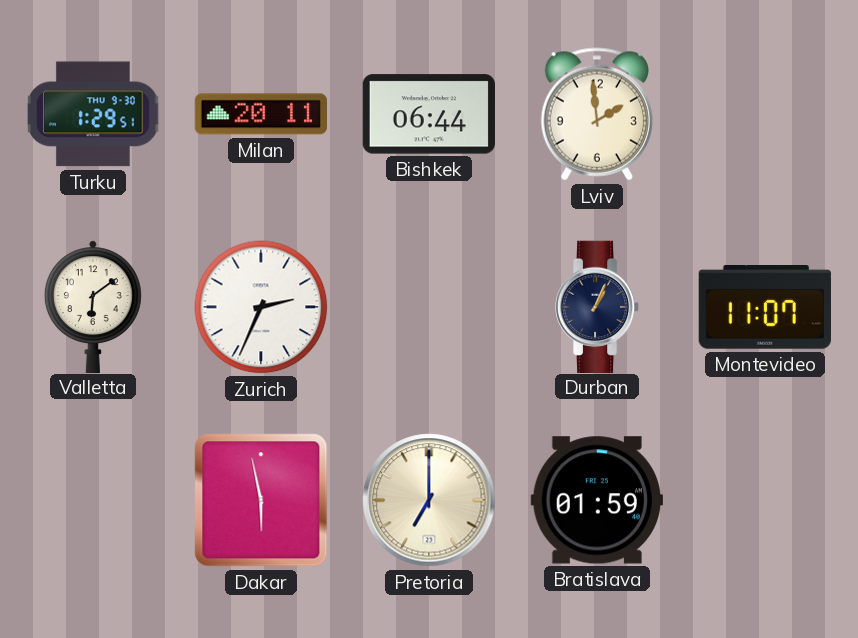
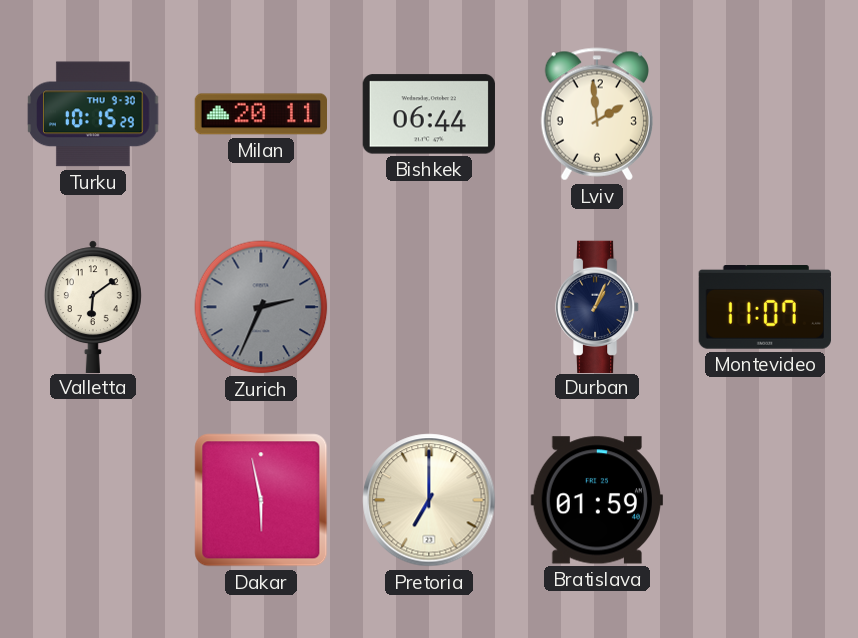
Turku: 1:29 -> 10:15 (93, 114)
Zurich dial: white -> grey (261, 307)
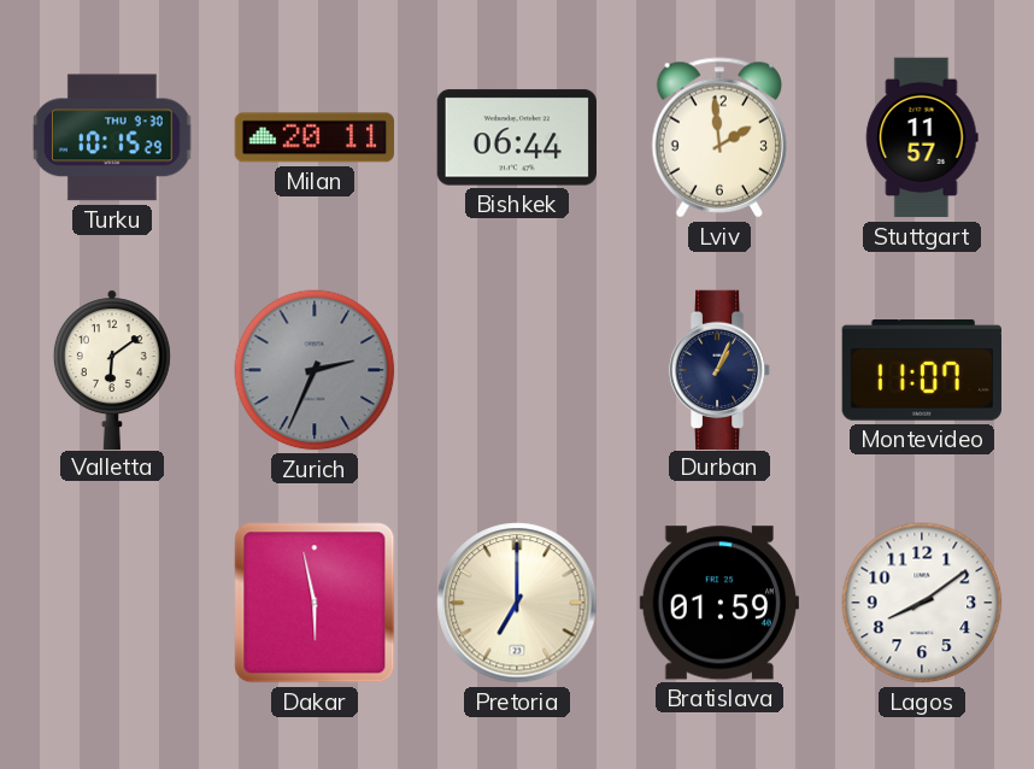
Stuttgart: none -> 11:57 (922, 137)
Lagos: none -> 8:09 (922, 603)
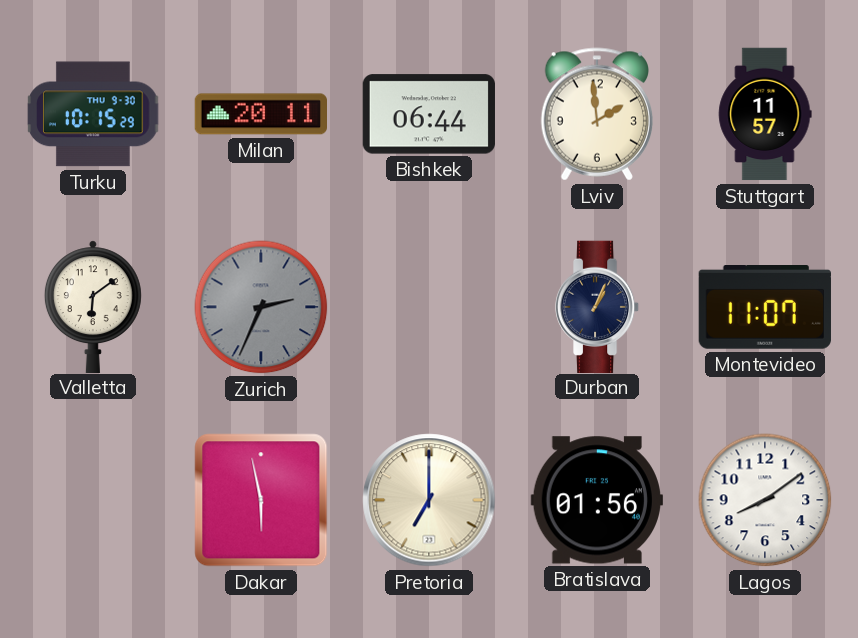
Bratislava: 01:59 -> 01:56 (596, 500)
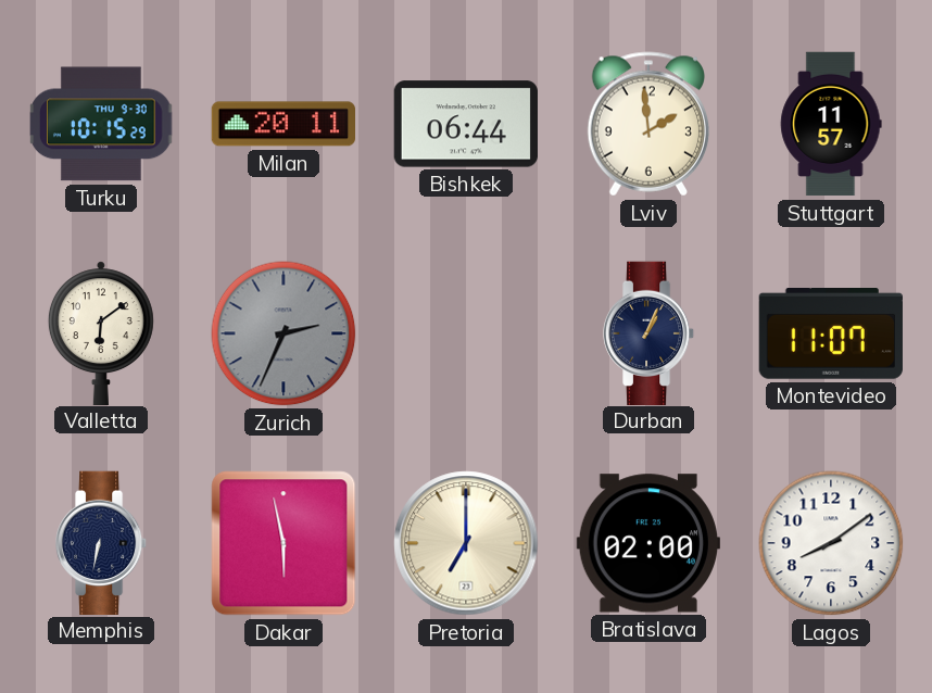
Memphis: none -> 6:32 (101, 542)
Bratislava: 01:56 -> 02:00 (647, 543)
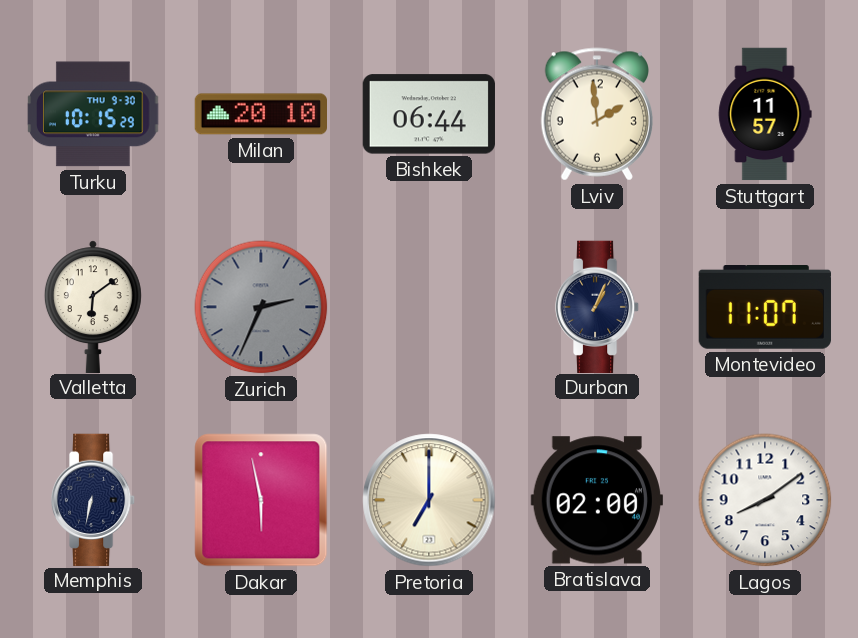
Milan: 20:11 -> 20:10 (260, 114)
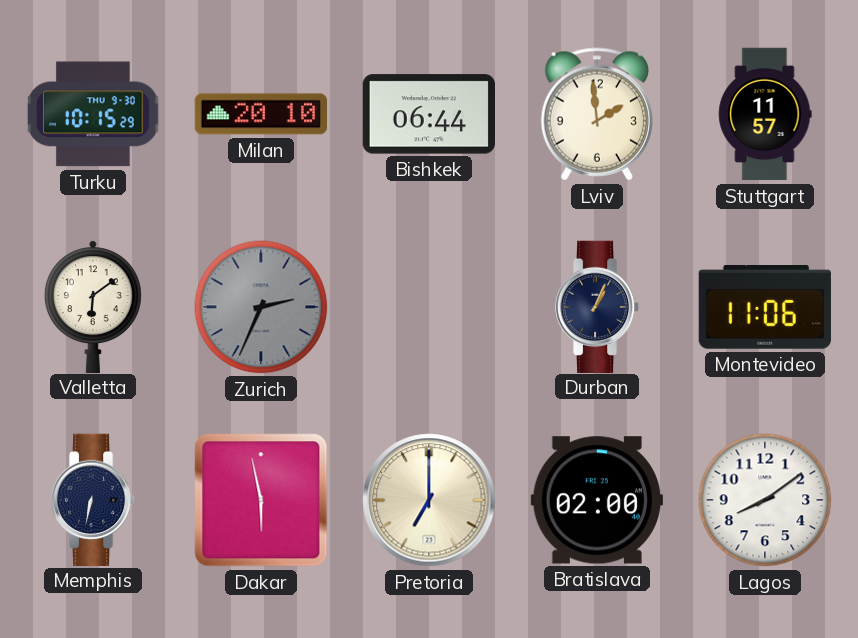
Montevideo: 11:07 -> 11:06 (765, 308)
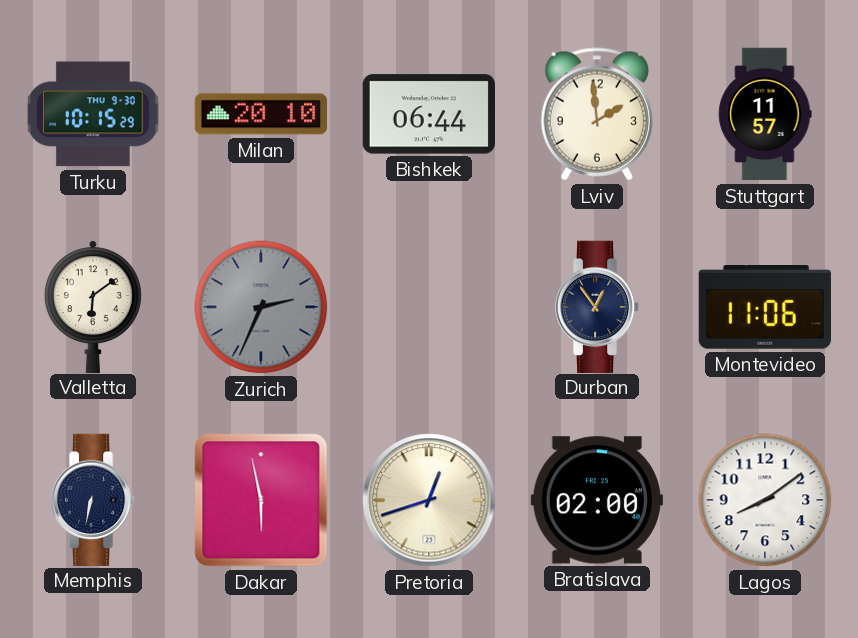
Durban: 1:04 -> 12:54 (597, 306)
Pretoria: 7:00 -> 12:42 (429, 500)
